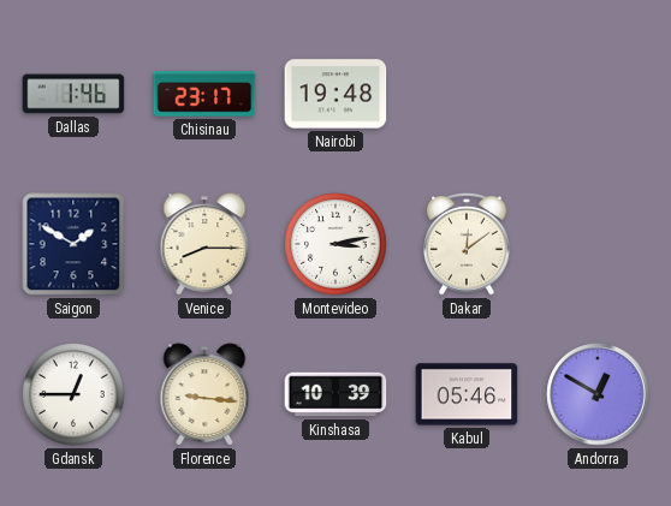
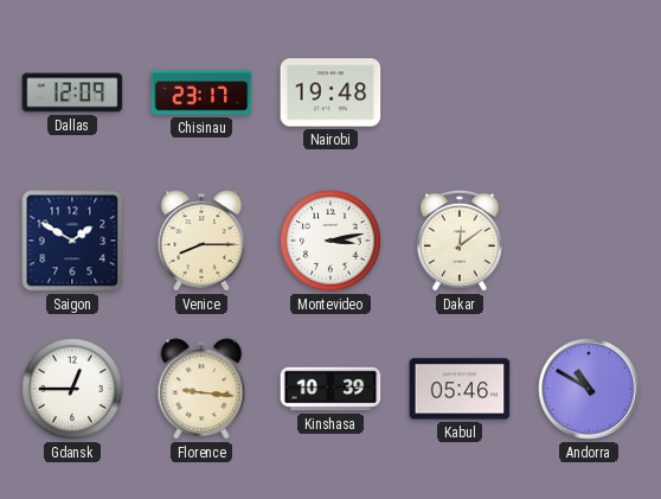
Dallas: 1:46 -> 12:09 (72, 92)
Andorra: 12:50 -> 10:50 (589, 389)
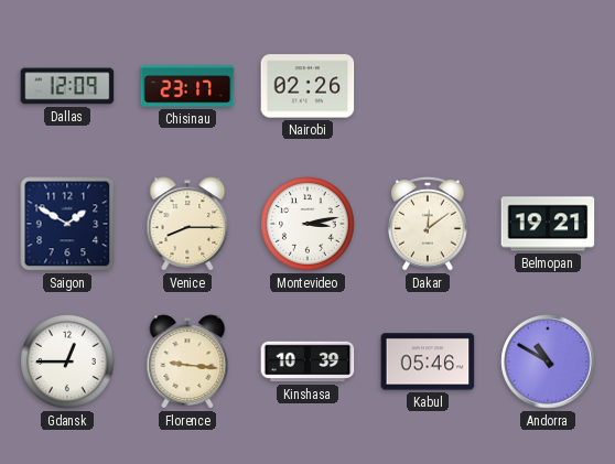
Nairobi: 19:48 -> 02:26 (307, 86)
Belmopan: none -> 19:21 (548, 224)
